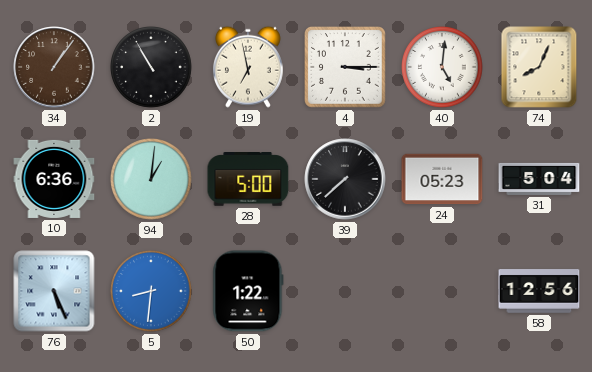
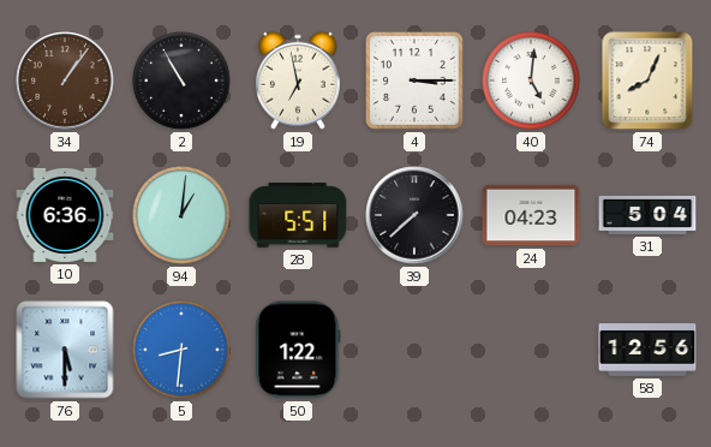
28: 5:00 -> 5:51 (298, 216)
24: 05:23 -> 04:23 (531, 215)
76: 5:26 -> 5:30 (65, 350)
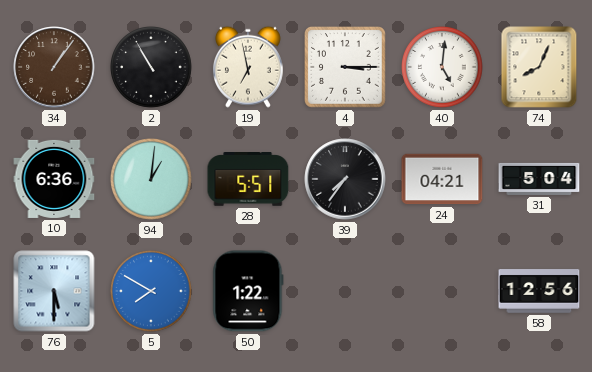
39: 7:38 -> 7:36 (345, 179)
24: 04:23 -> 04:21 (442, 179)
5: 8:31 -> 7:50 (151, 291)
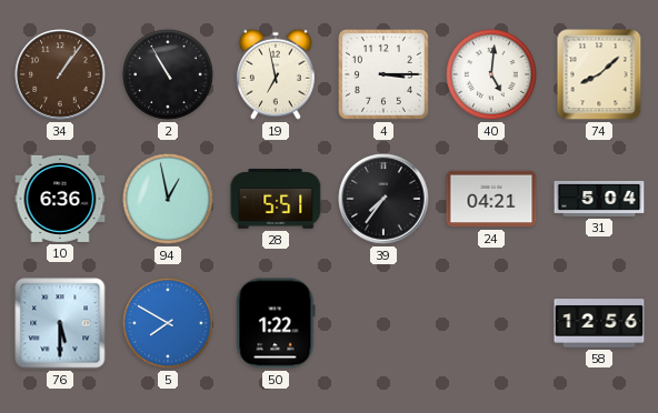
74: 8:04 -> 8:08 (599, 74)
94: 1:01 -> 12:58 (168, 199)
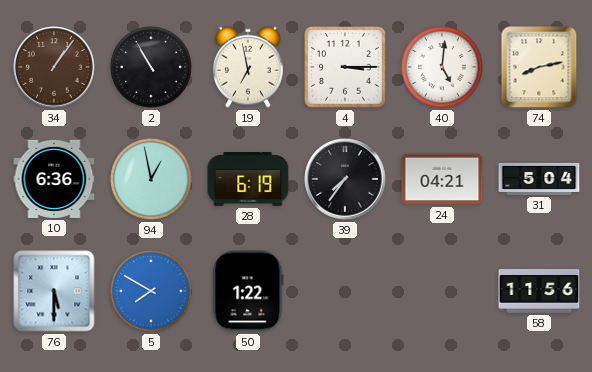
74: 8:08 -> 8:13 (539, 67)
28: 5:51 -> 6:19 (248, 180)
58: 12:56 -> 11:56 (539, 291)
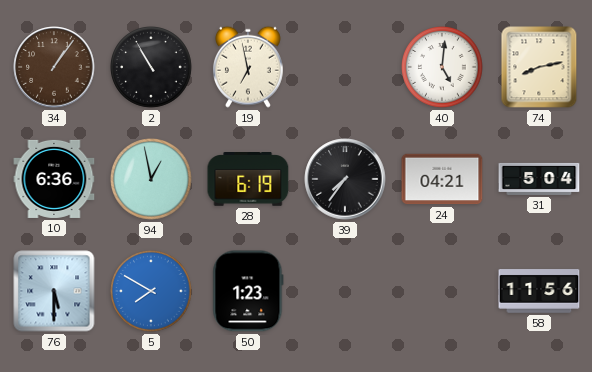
4: 3:15 -> none (345, 67)
50: 1:22 -> 1:23 (248, 291)
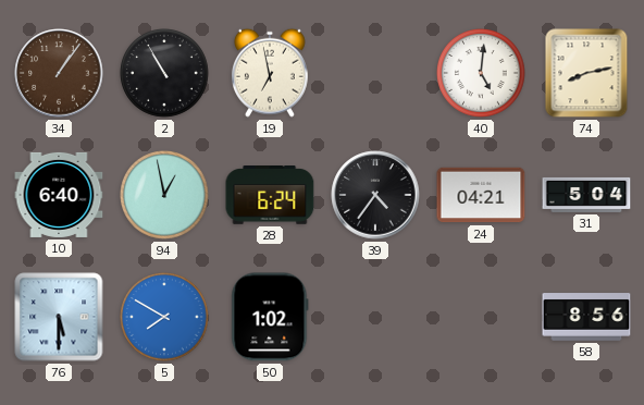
10: 6:36 -> 6:40 (59, 195)
28: 6:19 -> 6:24 (270, 196)
39: 7:36 -> 4:36 (375, 195)
50: 1:23 -> 1:02 (270, 317)
58: 11:56 -> 8:56 (586, 317)
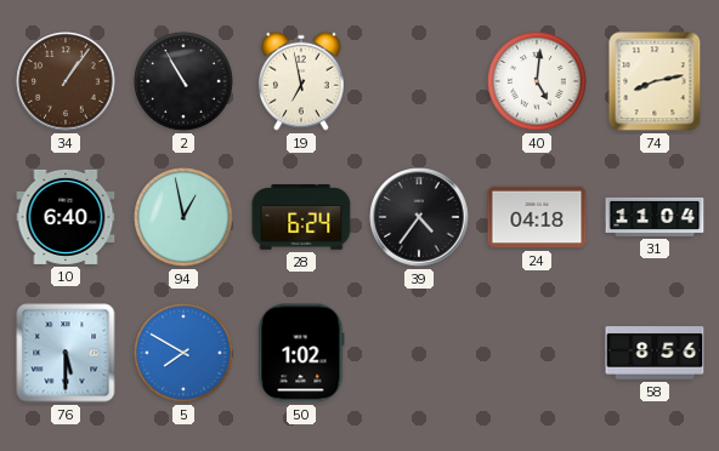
24: 04:21 -> 04:18 (537, 217)
31: 5:04 -> 11:04 (655, 217)
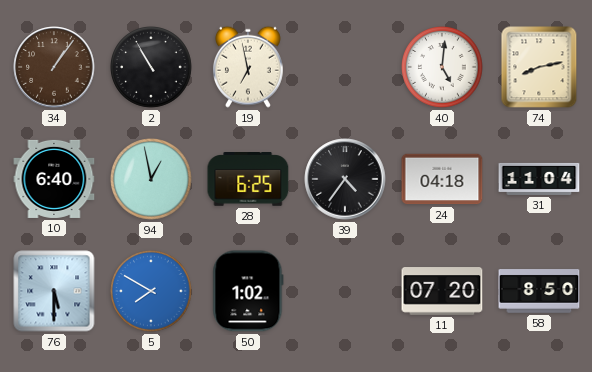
28: 6:24 -> 6:25 (248, 180)
11: none -> 07:20 (442, 291)
58: 8:56 -> 8:50 (539, 291)
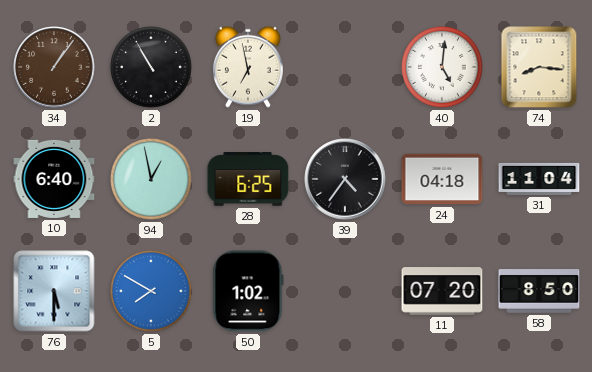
74: 8:13 -> 8:16 (539, 67)
